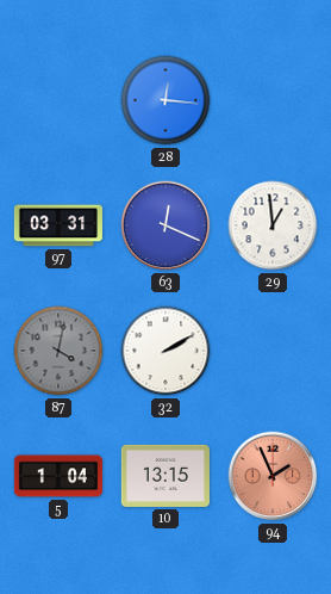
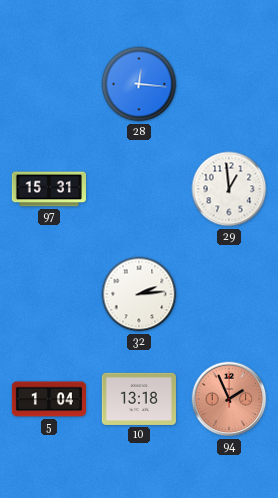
97: 03:31 -> 15:31 (49, 189)
63: 12:19 -> none (165, 225)
87: 4:02 -> none (58, 351)
32: 2:10 -> 2:14 (139, 294)
10: 13:15 -> 13:18 (139, 399)
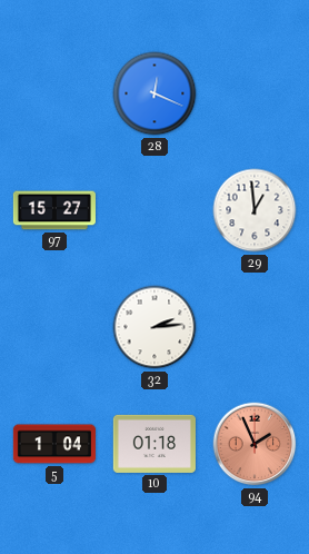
28: 12:16 -> 12:19 (154, 93)
97: 15:31 -> 15:27 (54, 210)
10: 13:18 -> 01:18 (154, 444)
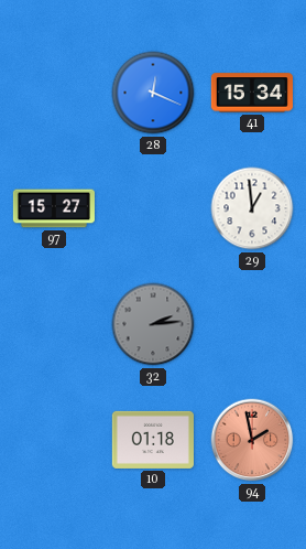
41: none -> 15:34 (252, 93)
32 dial: white -> grey (153, 324)
5: 1:04 -> none (54, 444)
94: 1:56 -> 1:58 (252, 440)
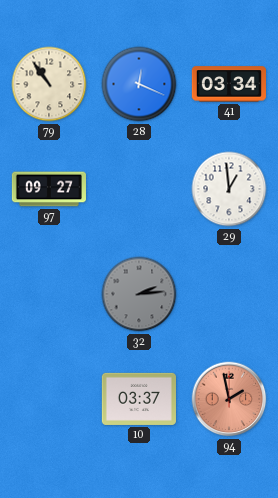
79: none -> 10:54 (49, 84)
41: 15:34 -> 03:34 (229, 84)
97: 15:27 -> 09:27 (49, 189)
10: 01:18 -> 03:37 (139, 399)
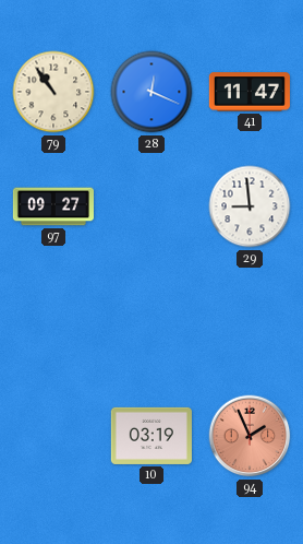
41: 03:34 -> 11:47 (250, 92)
29: 12:59 -> 8:59 (250, 206)
32: 2:14 -> none (139, 294)
10: 03:37 -> 03:19 (152, 436)
94: 1:58 -> 1:56 (250, 436)
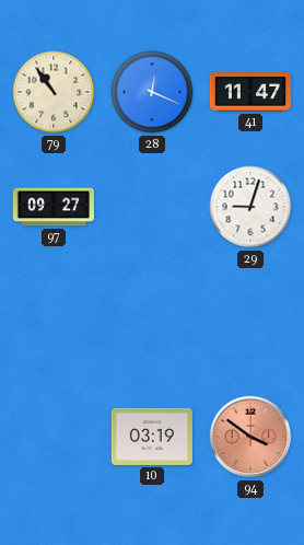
29: 8:59 -> 9:03 (250, 207)
94: 1:56 -> 3:51 (250, 437)
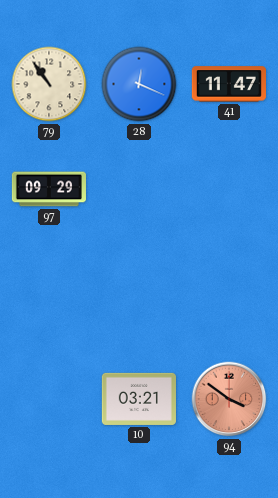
97: 09:27 -> 09:29 (49, 189)
29: 9:03 -> none (250, 207)
10: 03:19 -> 03:21 (139, 399)
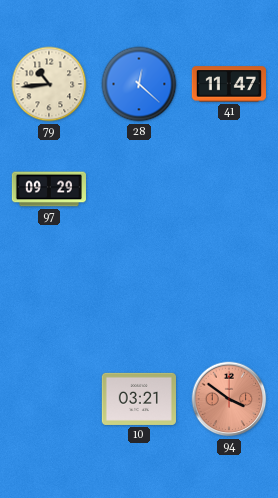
79: 10:54 -> 10:44 (49, 84)
28: 12:19 -> 12:22 (139, 84)
